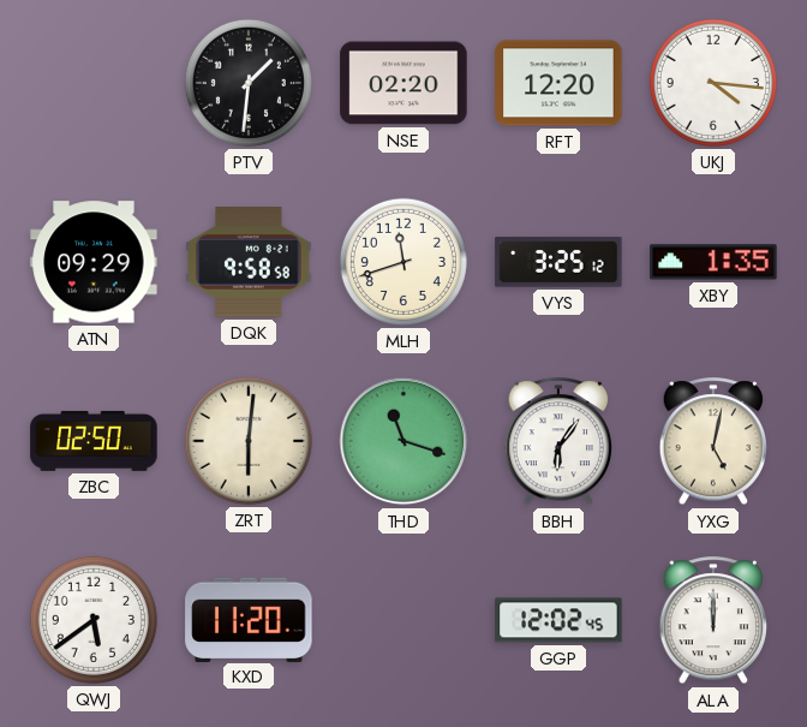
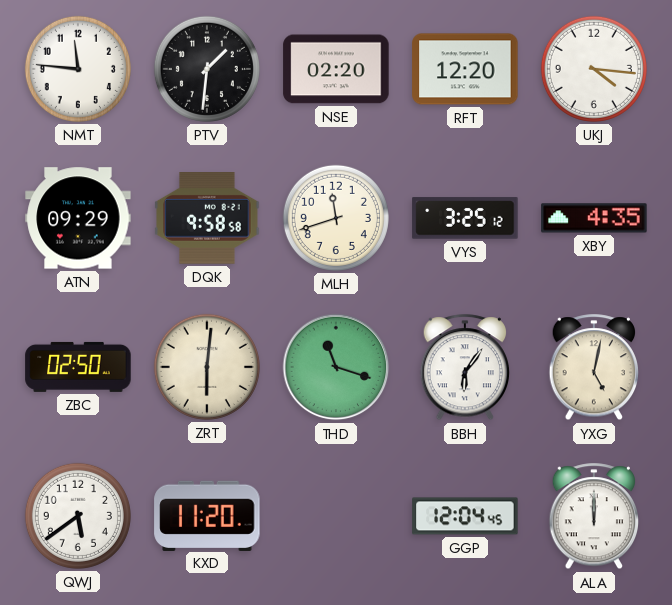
NMT: none -> 11:46 (78, 69)
XBY: 1:35 -> 4:35 (594, 218)
GGP: 12:02 -> 12:04 (465, 516)
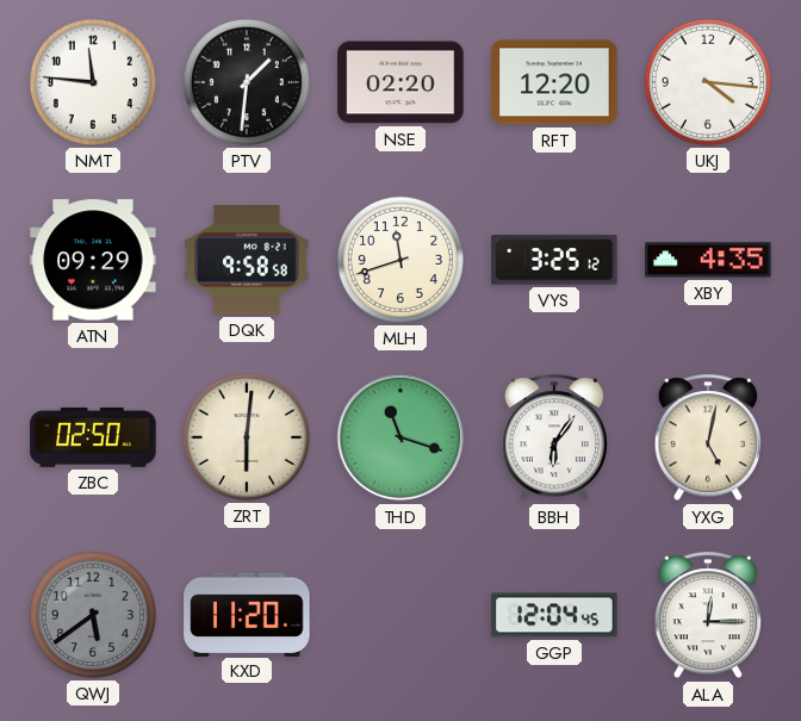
QWJ dial: white -> grey (93, 615)
ALA: 12:00 -> 12:15 (707, 616)
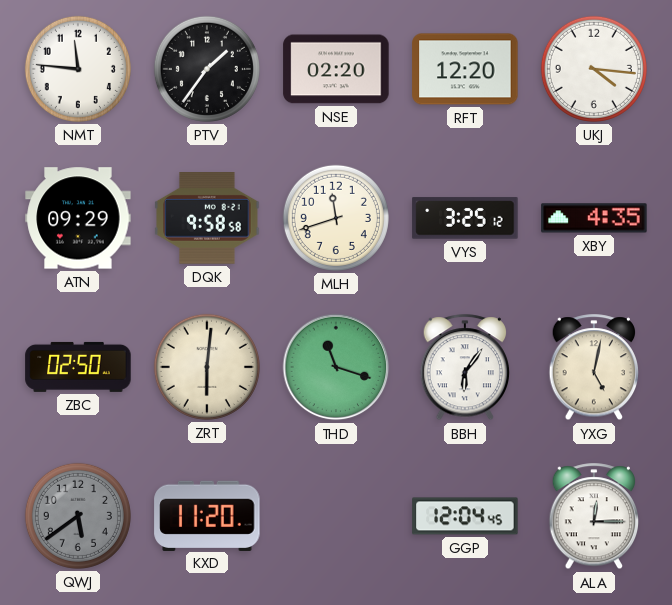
PTV: 1:31 -> 1:36 (207, 69)
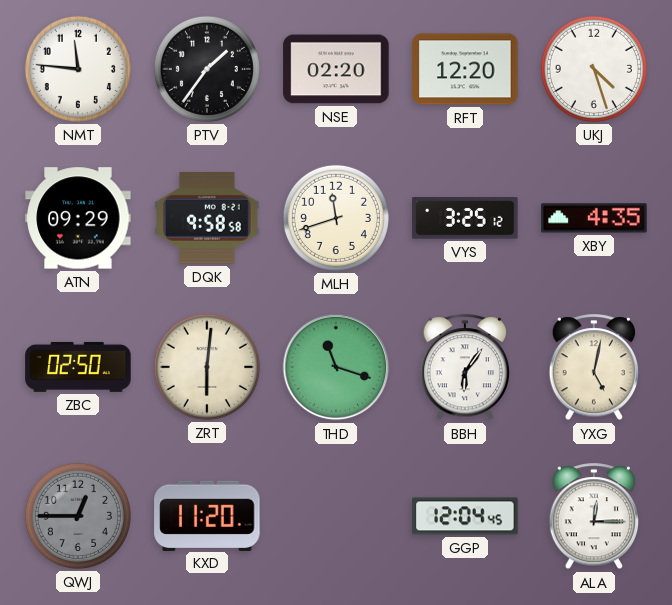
UKJ: 4:16 -> 4:27 (594, 69)
QWJ: 5:39 -> 12:45 (78, 516)
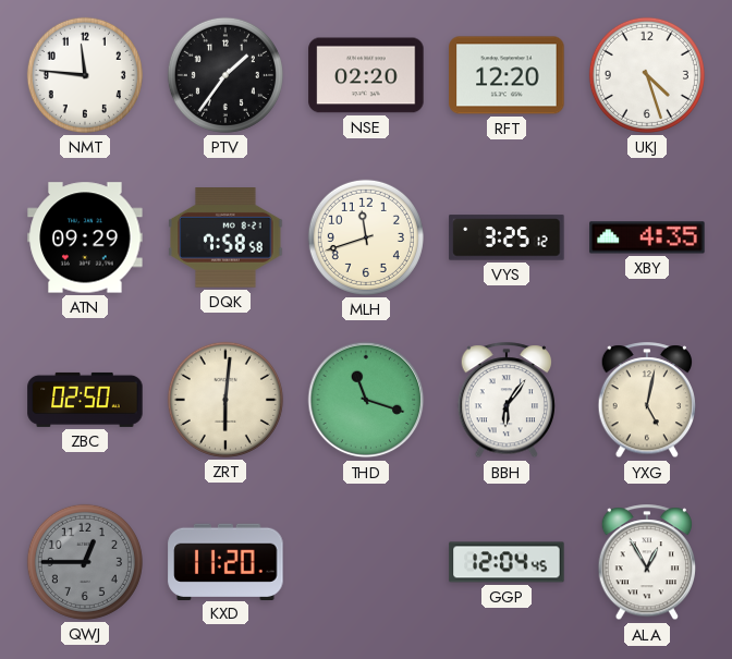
DQK: 9:58 -> 7:58 (225, 239)
ALA: 12:15 -> 12:55 (646, 563)
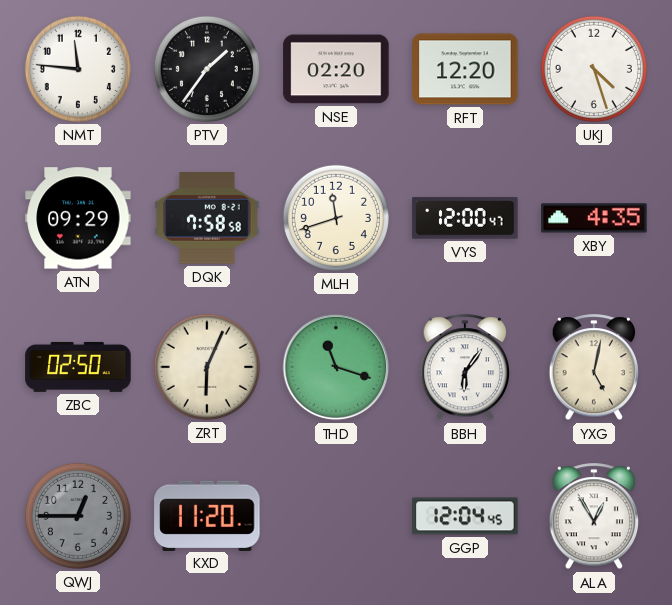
VYS: 3:25 -> 12:00 (465, 218)
ZRT: 6:01 -> 6:04 (207, 367)
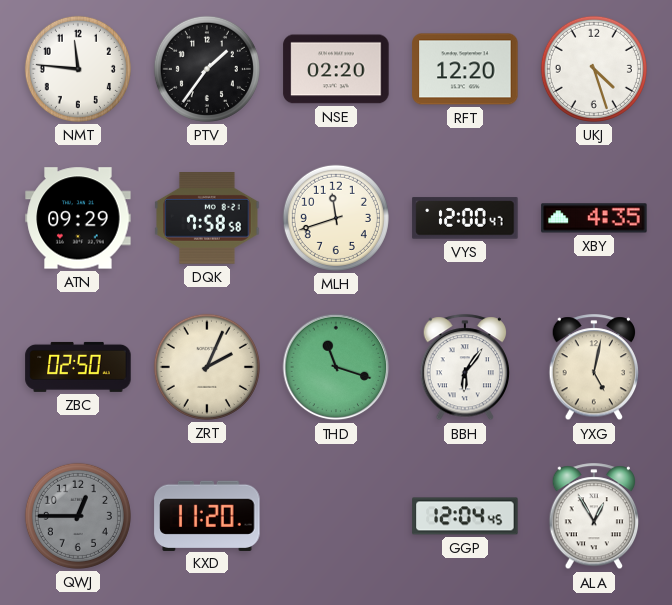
ZRT: 6:04 -> 2:04 (207, 367)
